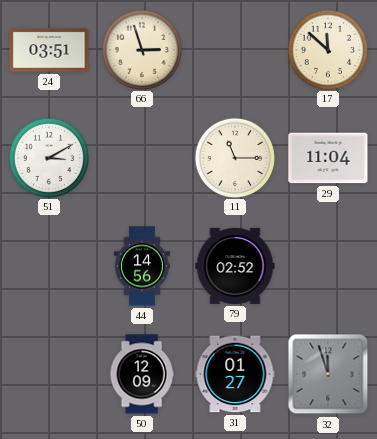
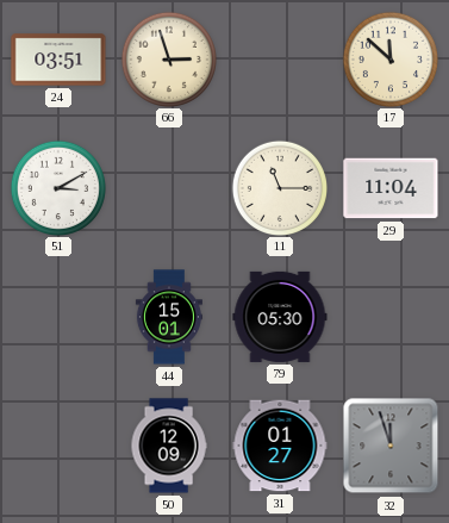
44: 14:56 -> 15:01 (169, 317)
79: 02:52 -> 05:30 (280, 317)
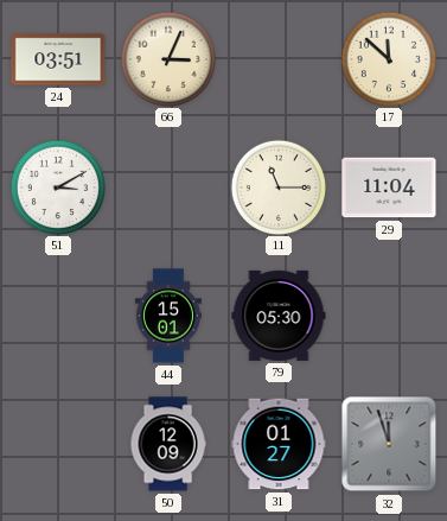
66: 2:57 -> 3:04 (167, 58)
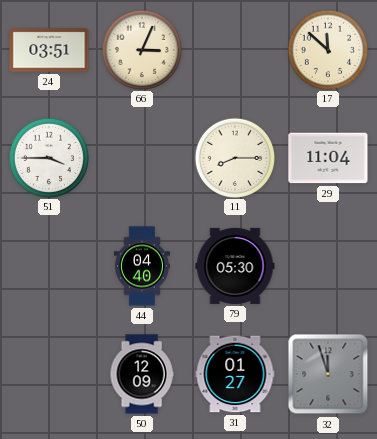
51: 3:10 -> 3:45 (48, 157)
11: 11:15 -> 8:15 (234, 157)
44: 15:01 -> 04:40 (142, 266)
